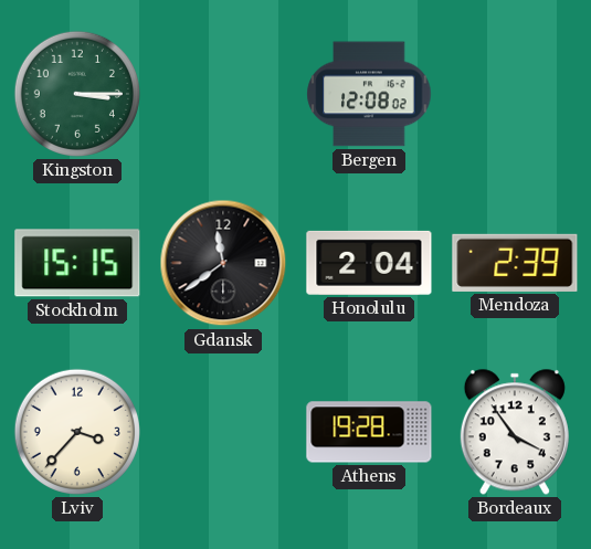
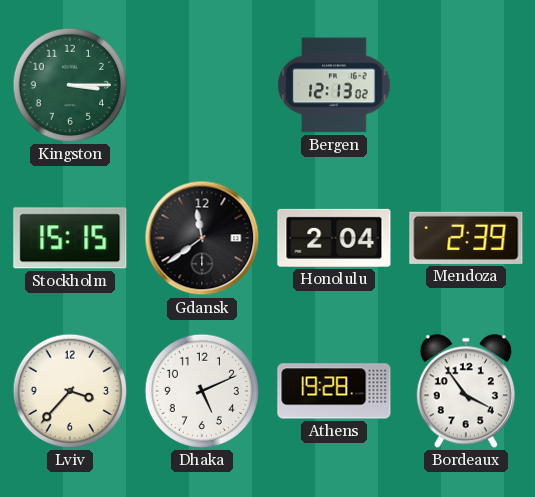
Bergen: 12:08 -> 12:13 (334, 85)
Dhaka: none -> 5:11 (202, 391)
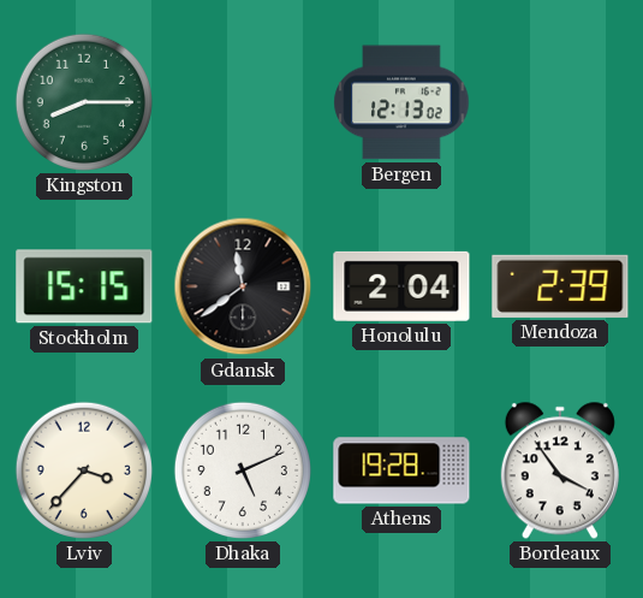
Kingston: 3:15 -> 8:15 (84, 102)
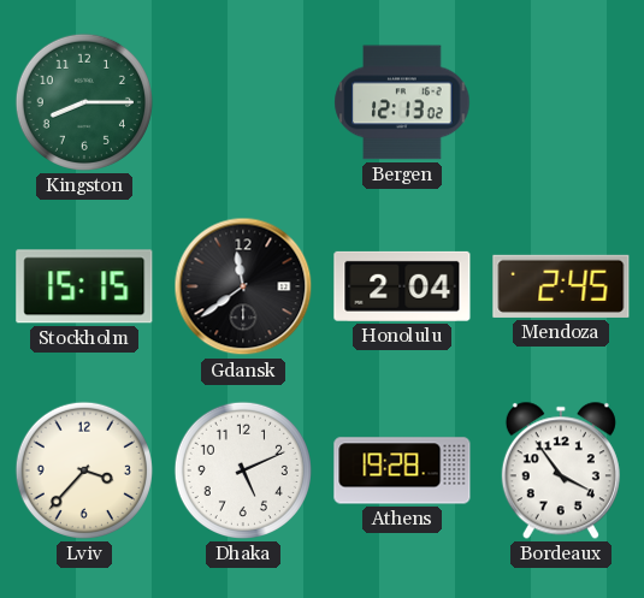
Mendoza: 2:39 -> 2:45 (561, 286)
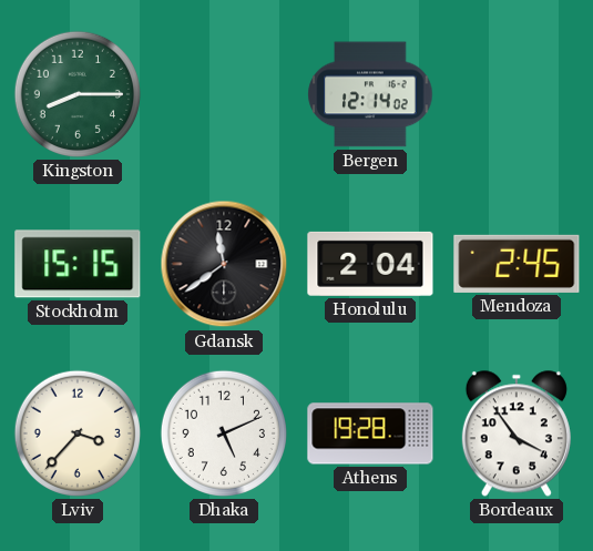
Bergen: 12:13 -> 12:14 (370, 94)
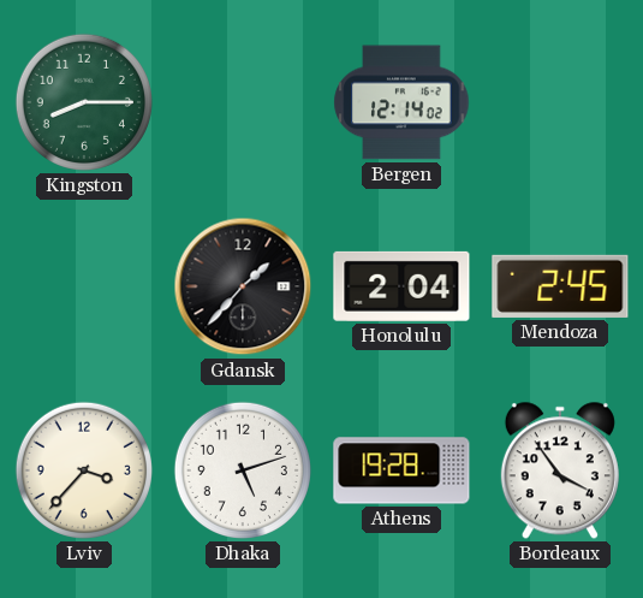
Stockholm: 15:15 -> none (78, 264)
Gdansk: 11:39 -> 1:37 (243, 286)
Dhaka: 5:11 -> 5:12 (243, 470)
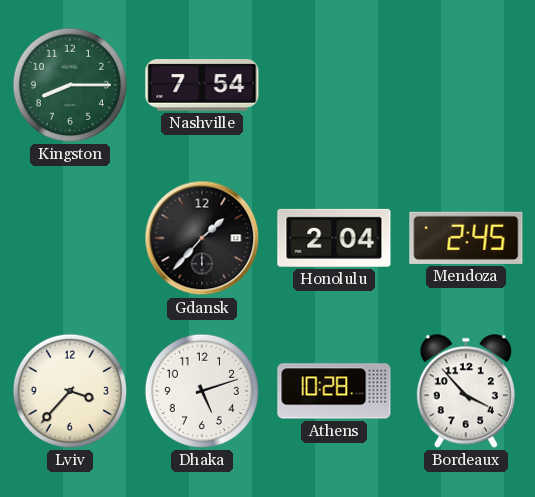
Nashville: none -> 7:54 (202, 85)
Bergen: 12:14 -> none (401, 102)
Athens: 19:28 -> 10:28 (334, 391)
Bordeaux: 3:54 -> 3:53 (466, 391)
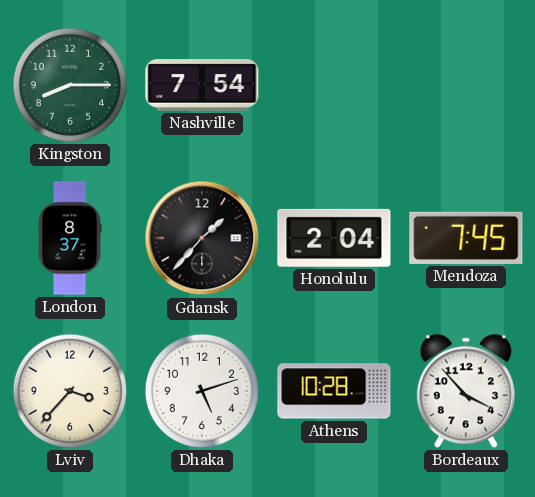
London: none -> 8:37 (70, 238)
Mendoza: 2:45 -> 7:45 (466, 238)
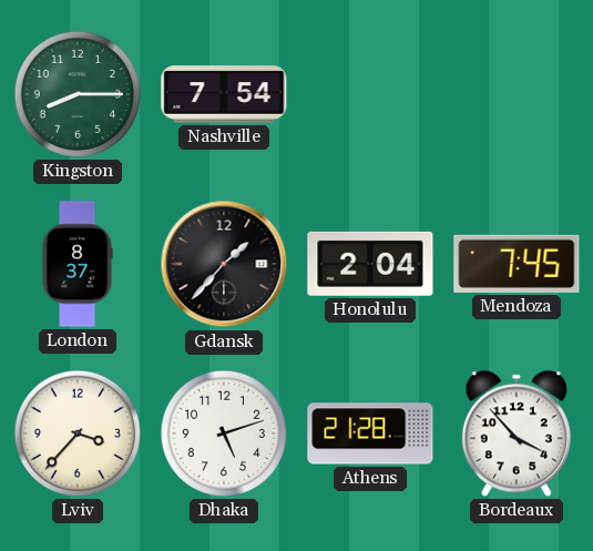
Athens: 10:28 -> 21:28 (370, 433)
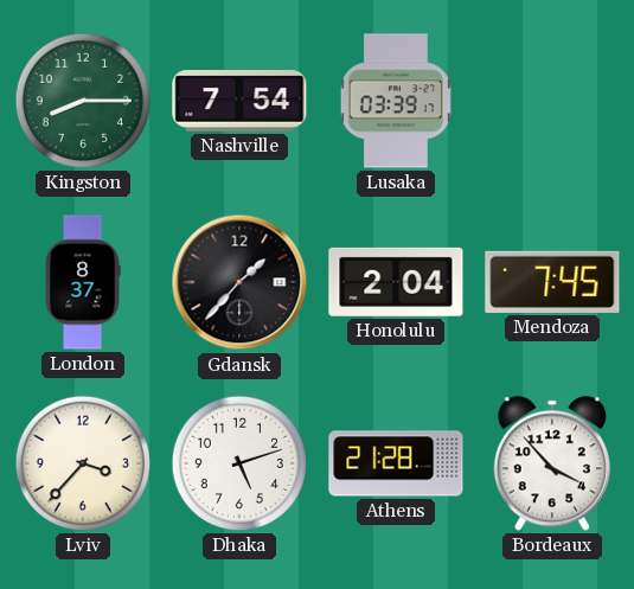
Lusaka: none -> 03:39 (396, 101)
